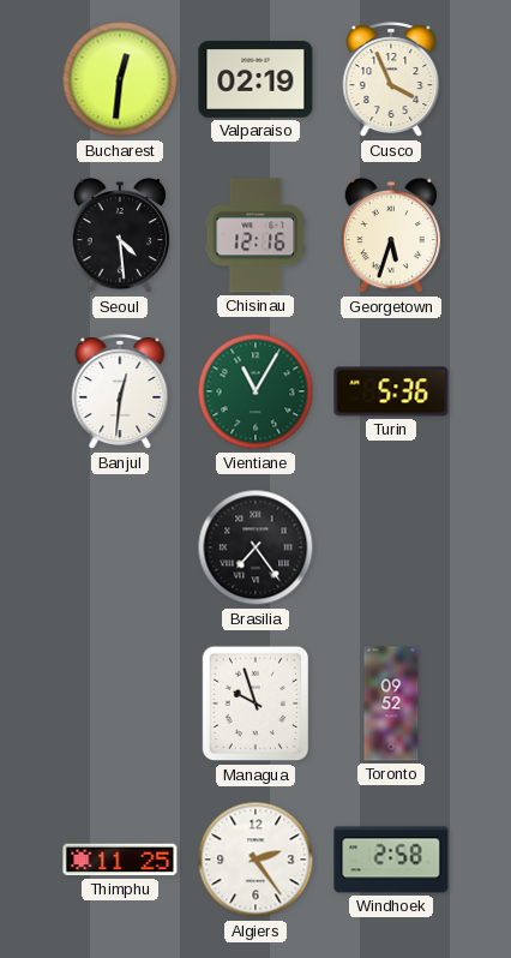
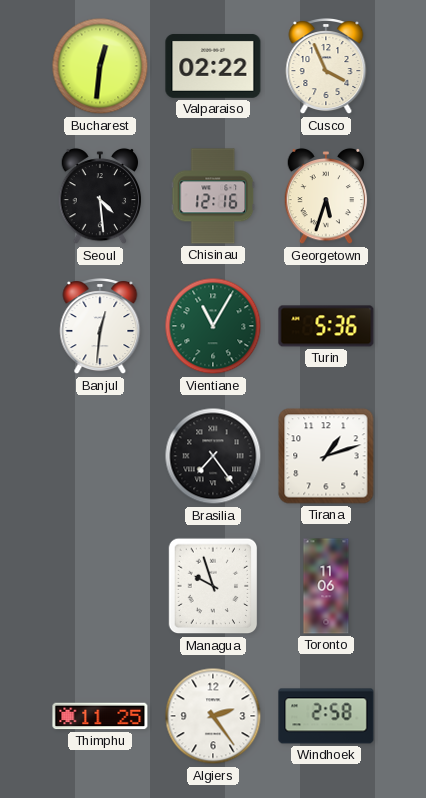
Valparaiso: 02:19 -> 02:22 (213, 66)
Tirana: none -> 1:12 (326, 456)
Toronto: 09:52 -> 11:06 (326, 586)
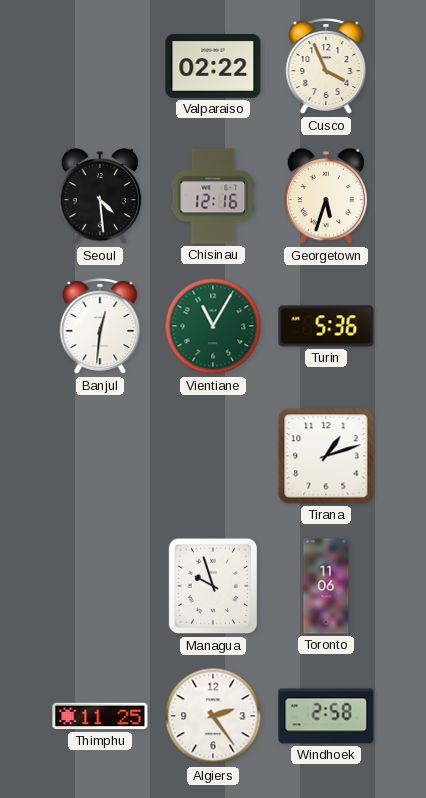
Bucharest: 12:31 -> none (100, 66)
Brasilia: 7:24 -> none (213, 456)
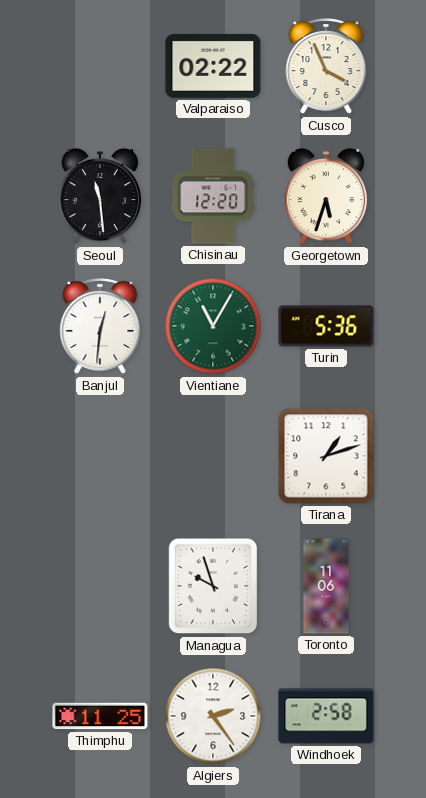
Seoul: 4:29 -> 11:29 (100, 196)
Chisinau: 12:16 -> 12:20 (213, 196)
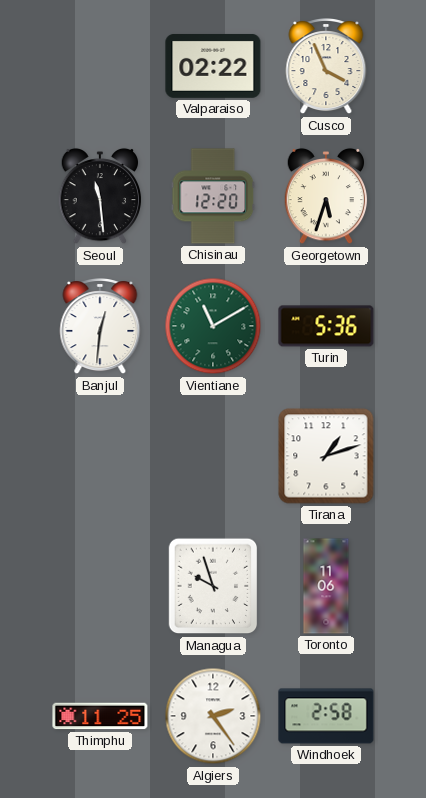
Vientiane: 11:05 -> 11:10 (213, 326)
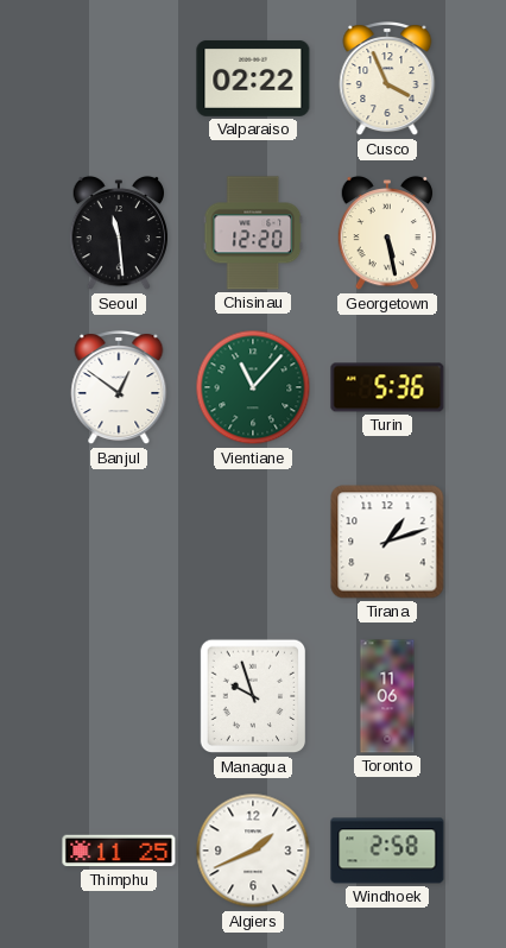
Georgetown: 5:33 -> 5:28 (387, 233)
Banjul: 12:31 -> 12:51 (119, 388)
Vientiane: 11:10 -> 11:07 (253, 387)
Algiers: 2:24 -> 1:41 (253, 851)
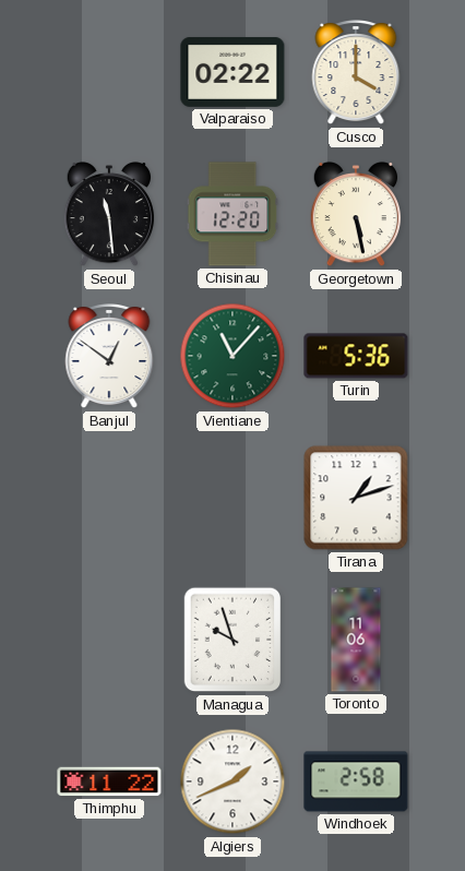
Cusco: 3:56 -> 4:00 (356, 73)
Thimphu: 11:25 -> 11:22 (109, 781)
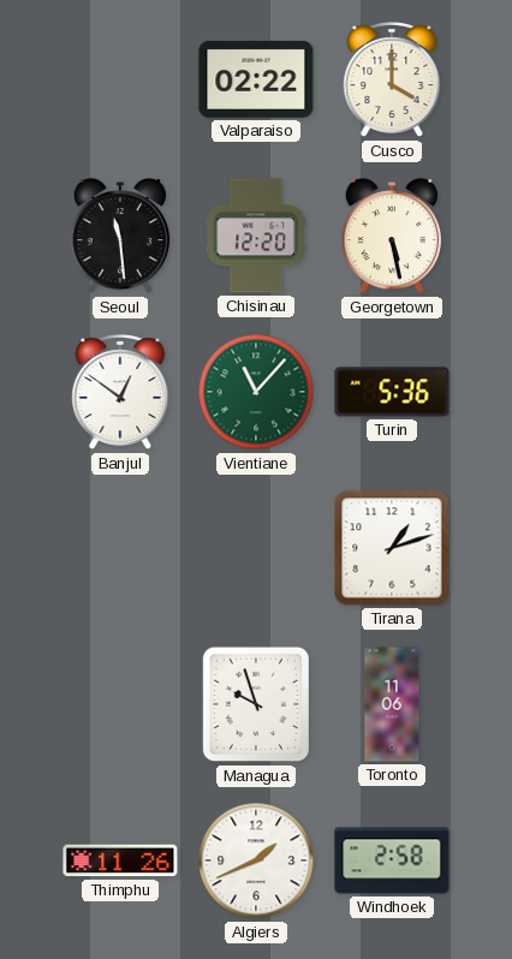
Thimphu: 11:22 -> 11:26 (120, 860)
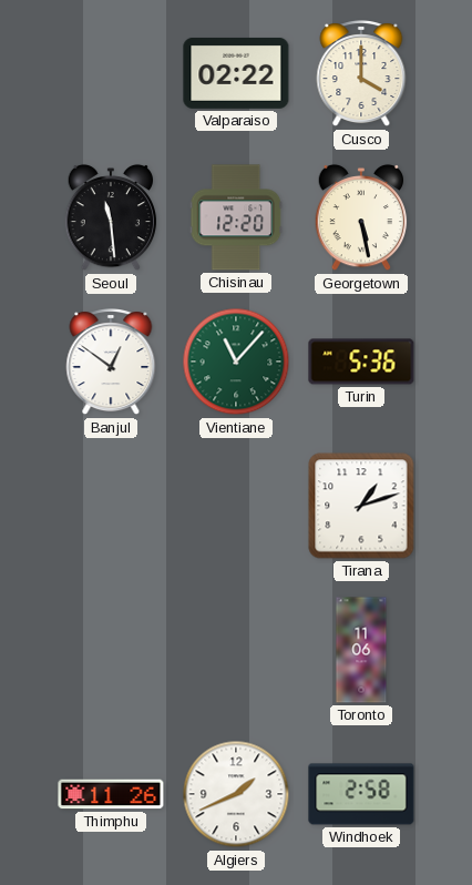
Managua: 9:57 -> none (256, 704)
